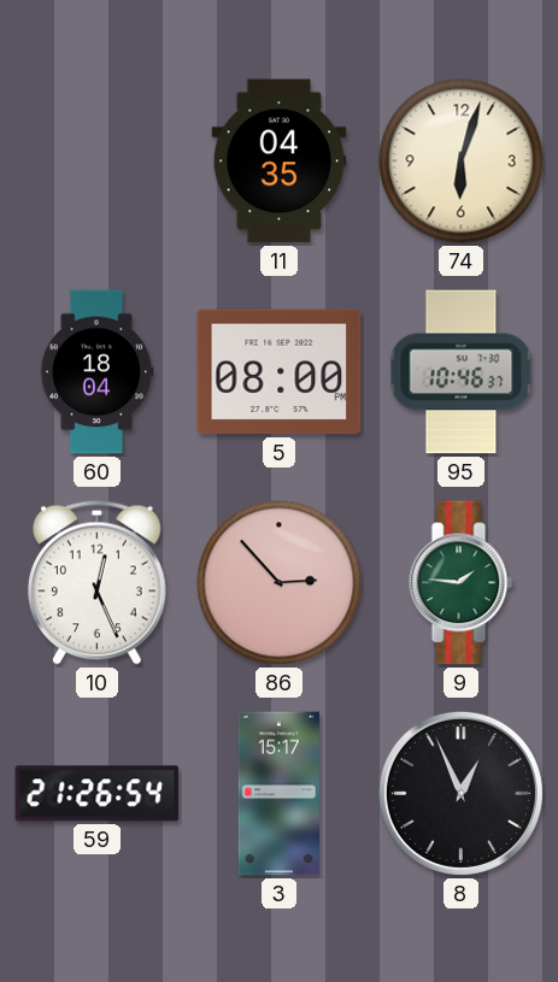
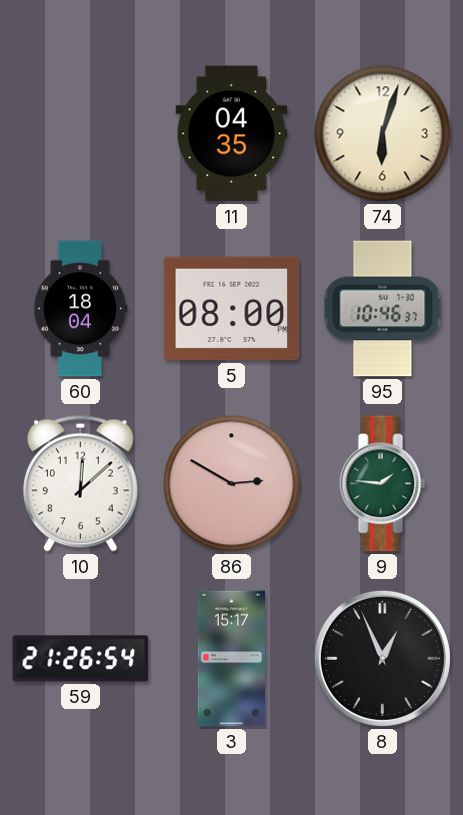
10: 12:26 -> 12:08 (80, 483)
86: 2:53 -> 2:50 (232, 484)
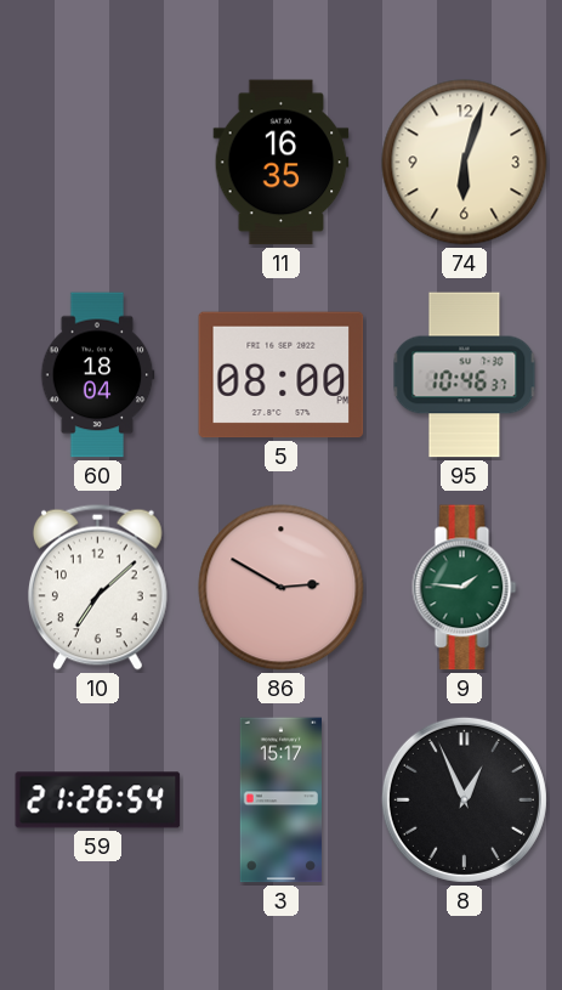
11: 04:35 -> 16:35 (282, 163)
10: 12:08 -> 7:08 (97, 587)
